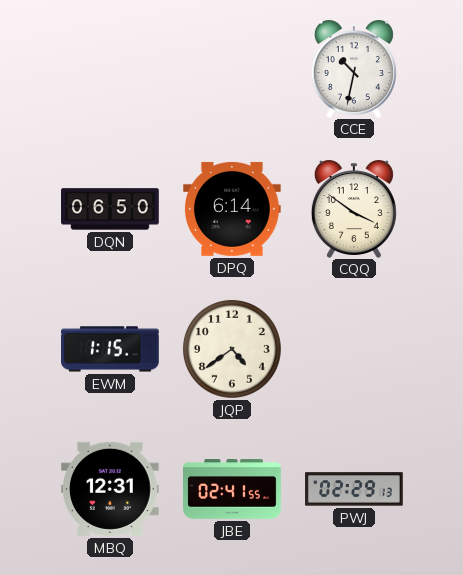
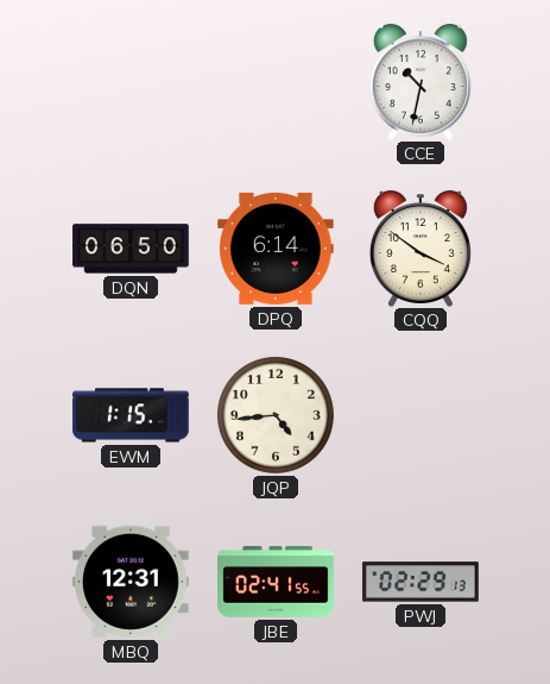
JQP: 4:39 -> 4:44 (276, 415)
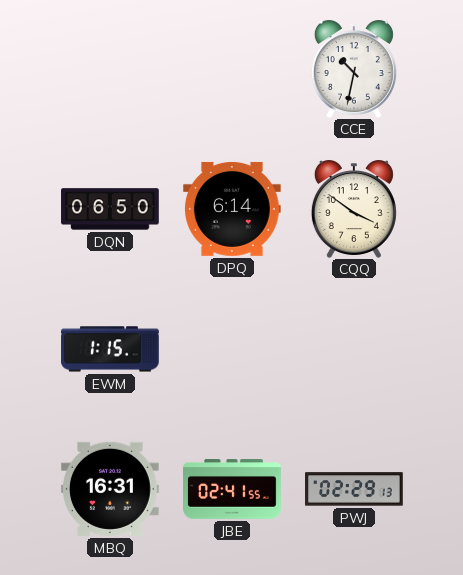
JQP: 4:44 -> none (276, 415)
MBQ: 12:31 -> 16:31 (111, 489)
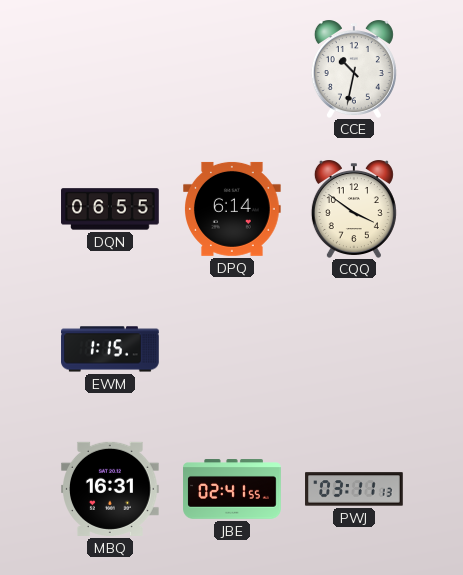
DQN: 06:50 -> 06:55 (110, 209)
PWJ: 02:29 -> 03:11 (354, 489)
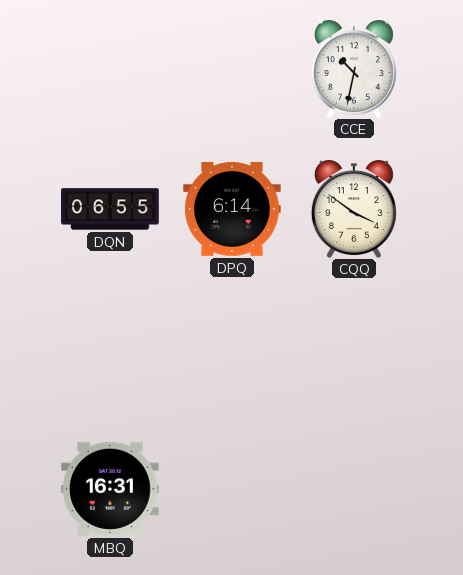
EWM: 1:15 -> none (110, 349)
JBE: 02:41 -> none (232, 489)
PWJ: 03:11 -> none (354, 489)
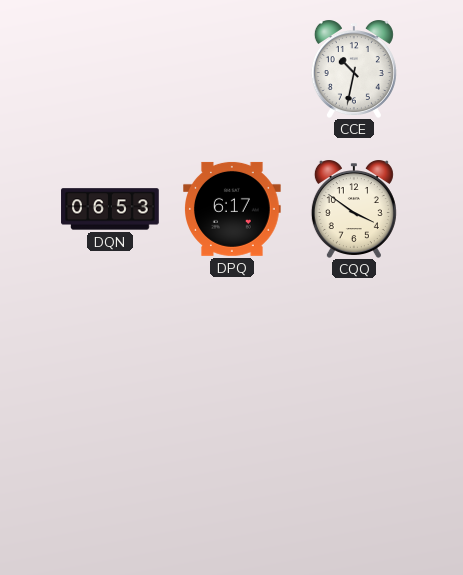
DQN: 06:55 -> 06:53 (110, 209)
DPQ: 6:14 -> 6:17 (233, 209)
MBQ: 16:31 -> none (111, 489)
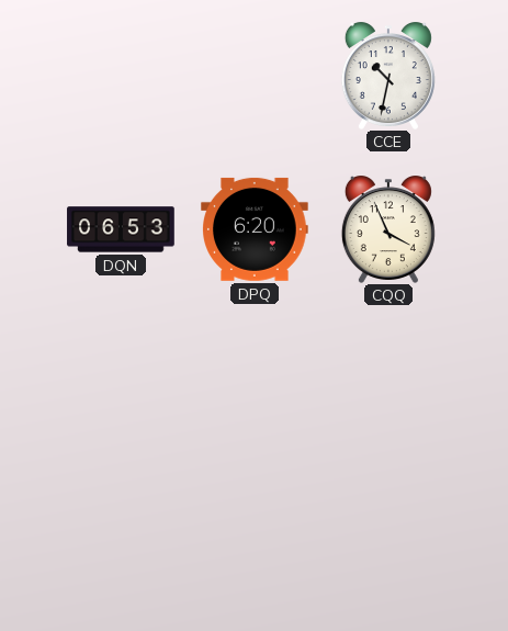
DPQ: 6:17 -> 6:20 (256, 229)
CQQ: 3:51 -> 3:56 (388, 229)
